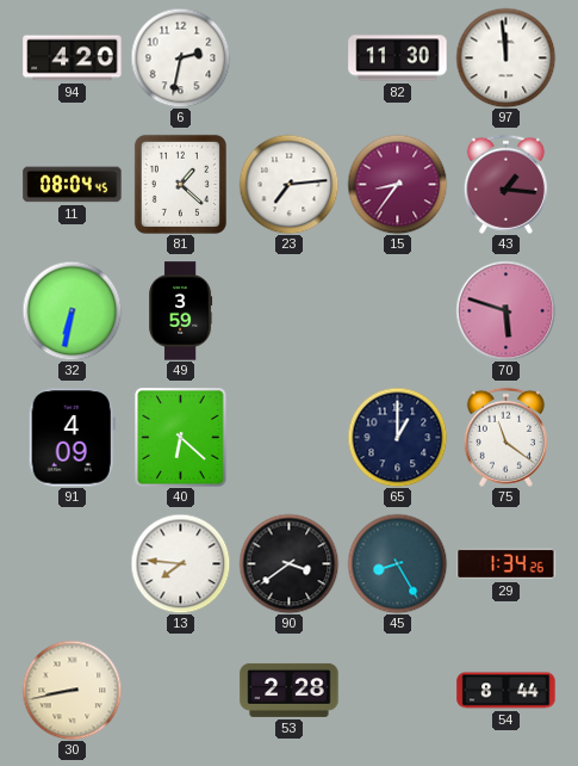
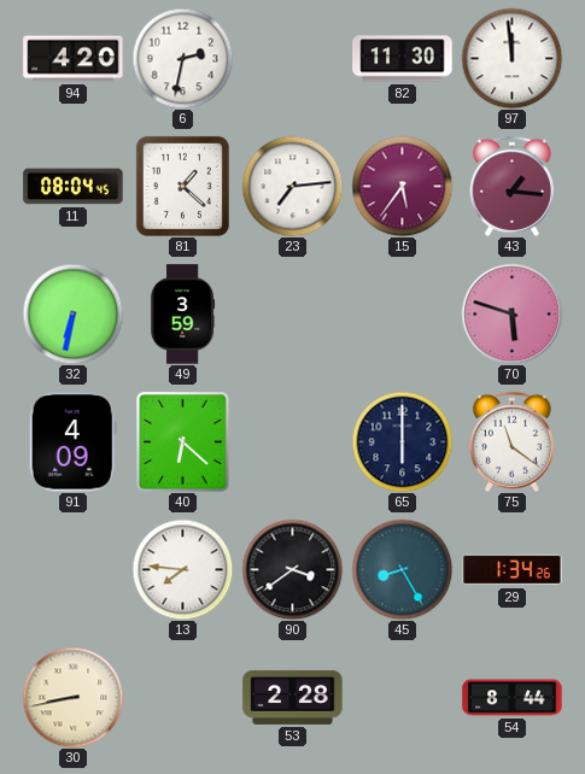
15: 8:36 -> 5:36 (402, 186)
65: 1:00 -> 6:00 (402, 441)
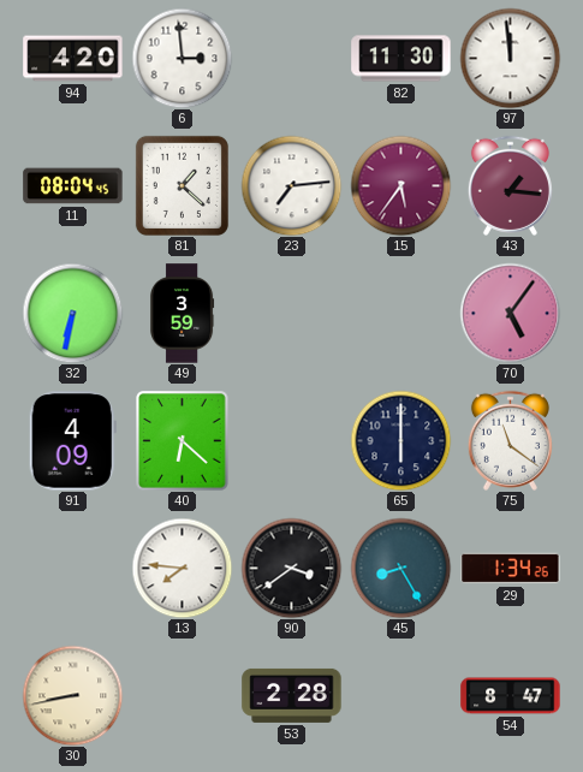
6: 2:32 -> 2:59 (182, 58)
70: 5:48 -> 5:06 (510, 313)
54: 8:44 -> 8:47 (511, 696)
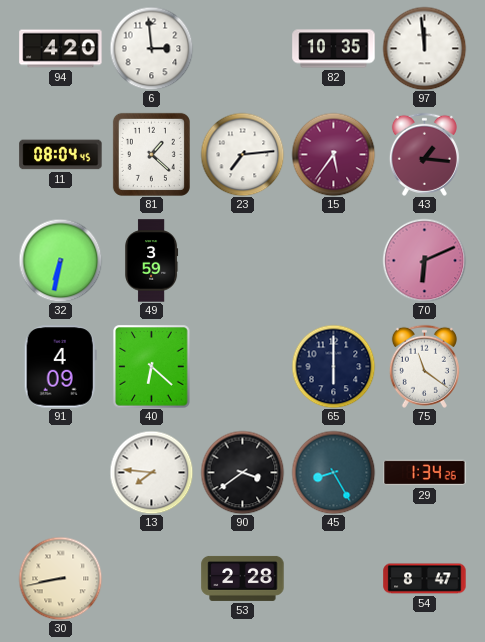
82: 11:30 -> 10:35 (334, 49)
70: 5:06 -> 6:11 (424, 260)
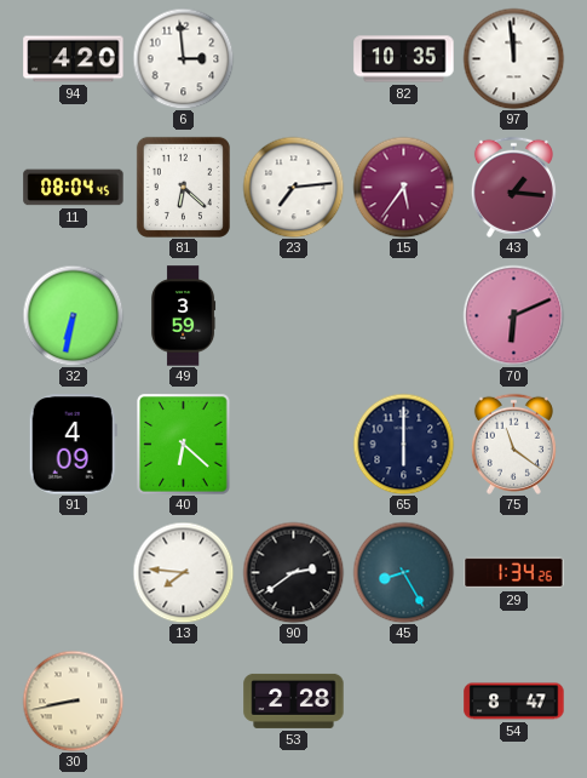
81: 1:22 -> 6:22 (183, 187)
90: 3:39 -> 2:39 (293, 572)
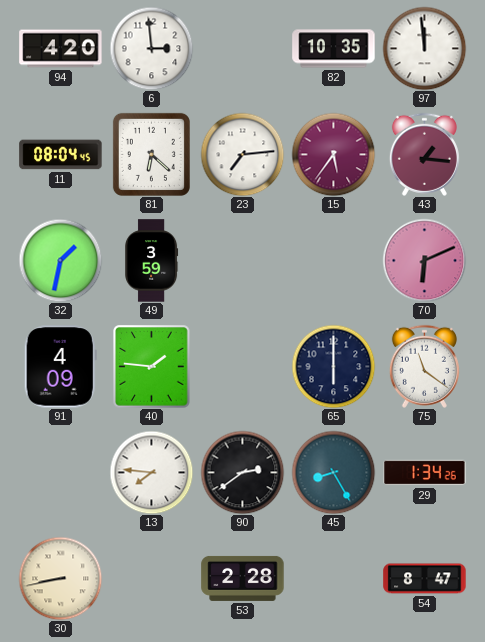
32: 6:32 -> 1:32 (60, 260)
40: 6:22 -> 1:46 (152, 367)
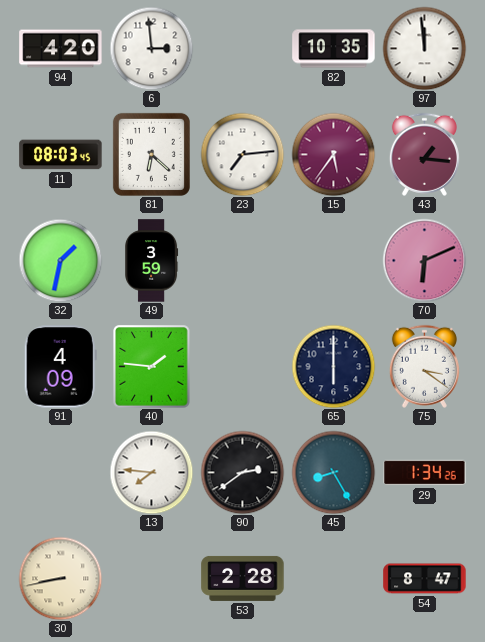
11: 08:04 -> 08:03 (61, 155)
75: 11:21 -> 3:21 (424, 366)
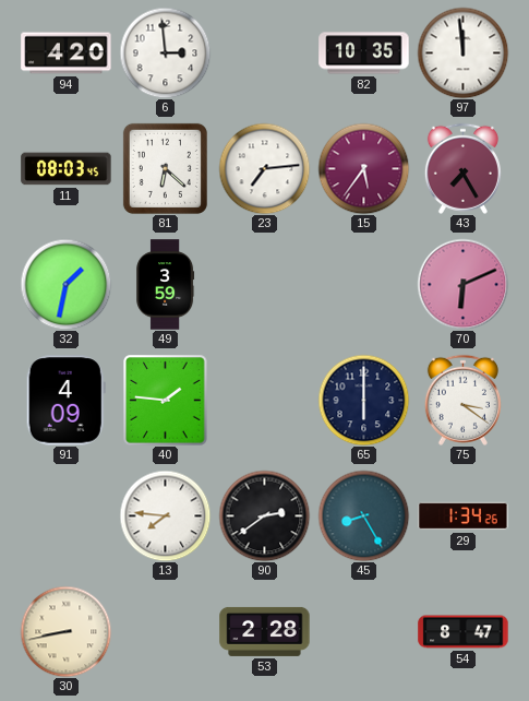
43: 1:16 -> 7:25 (462, 168)
